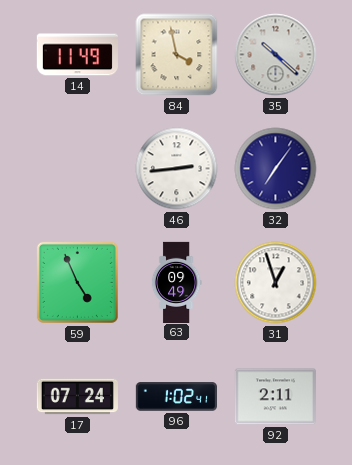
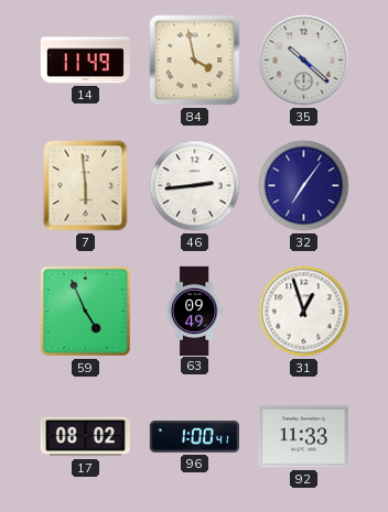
7: none -> 5:59 (86, 186)
17: 07:24 -> 08:02 (85, 437)
96: 1:02 -> 1:00 (194, 437)
92: 2:11 -> 11:33 (303, 437)
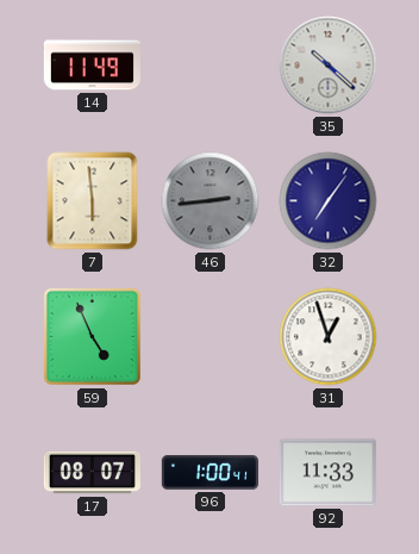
84: 3:58 -> none (195, 61)
46 dial: white -> grey (211, 201)
63: 09:49 -> none (194, 311)
17: 08:02 -> 08:07 (92, 473)
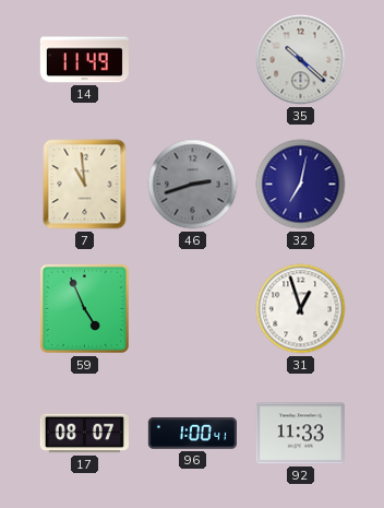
7: 5:59 -> 10:59 (85, 185)
46: 2:44 -> 2:42 (193, 185)
32: 7:06 -> 7:02 (301, 185)
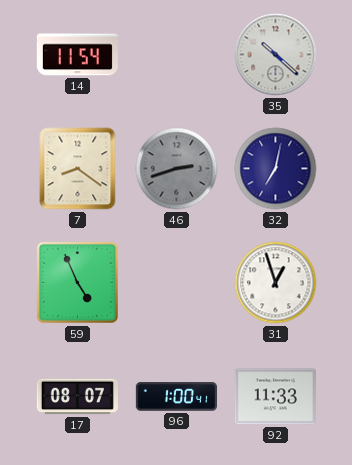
14: 11:49 -> 11:54 (77, 55)
7: 10:59 -> 8:21 (78, 169)
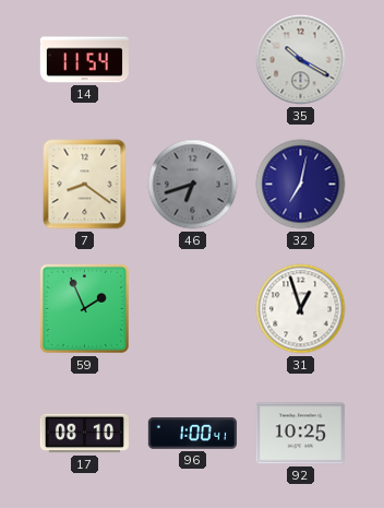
35: 10:22 -> 10:20 (301, 60)
46: 2:42 -> 6:42 (193, 185)
59: 4:56 -> 1:56 (84, 308)
17: 08:07 -> 08:10 (84, 434)
92: 11:33 -> 10:25 (300, 434)
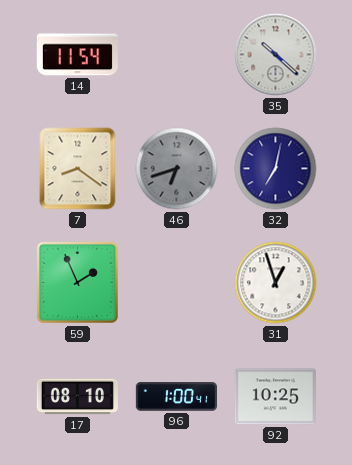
35: 10:20 -> 10:22 (276, 55)
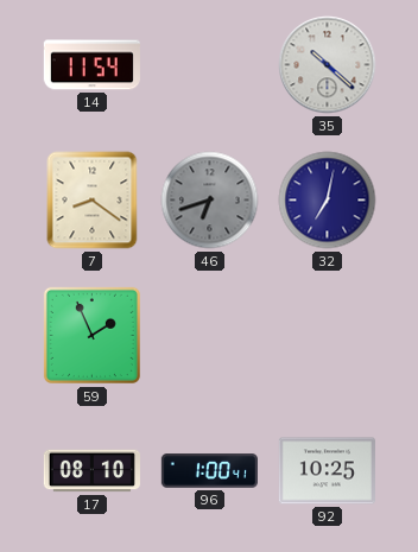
31: 12:57 -> none (276, 283)
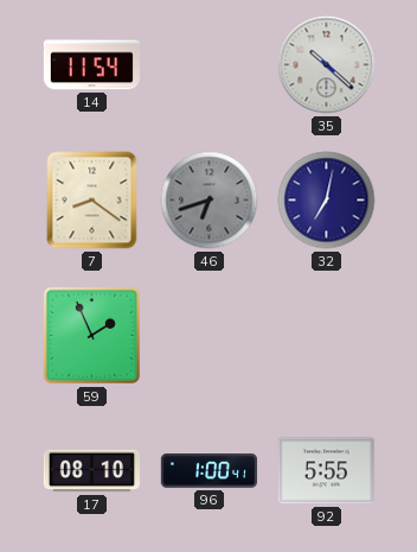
92: 10:25 -> 5:55 (326, 471)
